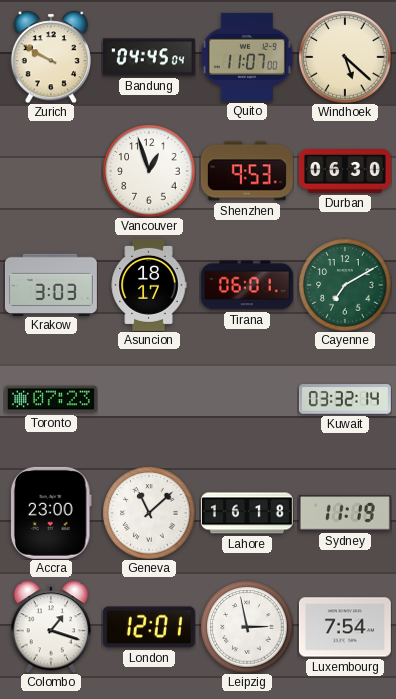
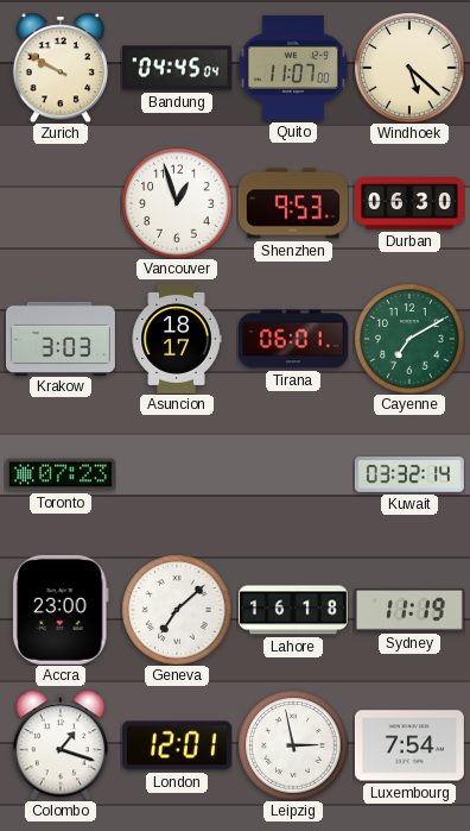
Geneva: 11:08 -> 7:08 (177, 610)
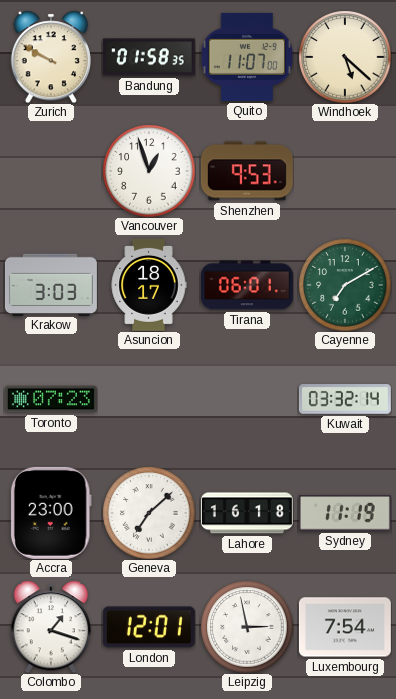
Bandung: 04:45 -> 01:58 (149, 57)
Durban: 06:30 -> none (409, 204)
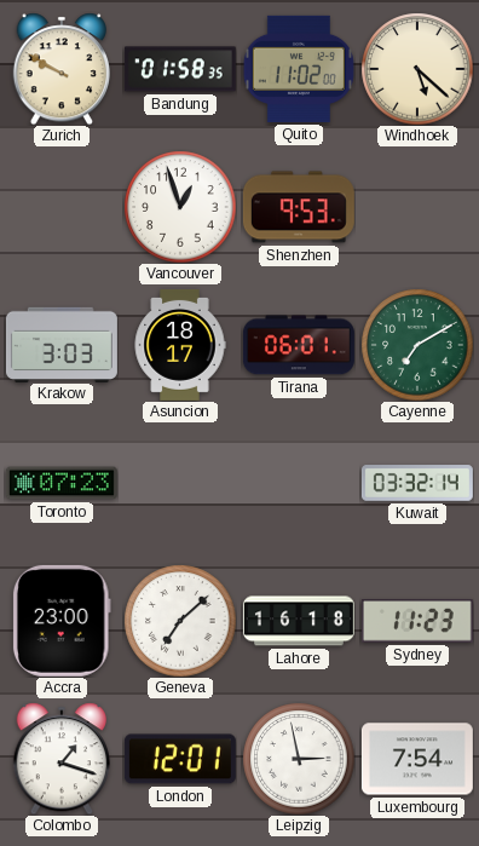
Quito: 11:07 -> 11:02 (299, 69)
Sydney: 11:19 -> 11:23 (417, 622)
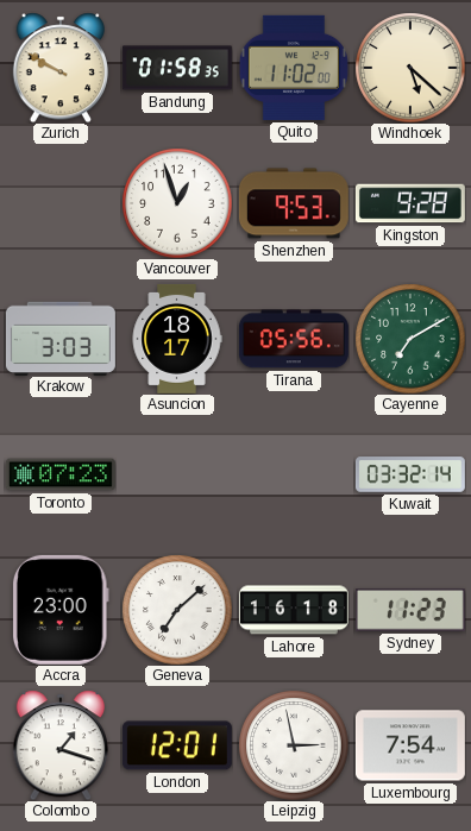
Kingston: none -> 9:28 (410, 203)
Tirana: 06:01 -> 05:56 (294, 339)
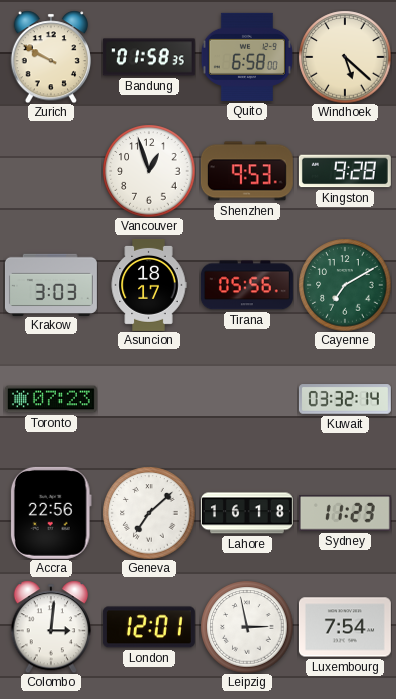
Quito: 11:02 -> 6:58 (247, 57)
Accra: 23:00 -> 22:56 (51, 513)
Colombo: 1:18 -> 3:01 (50, 627)
